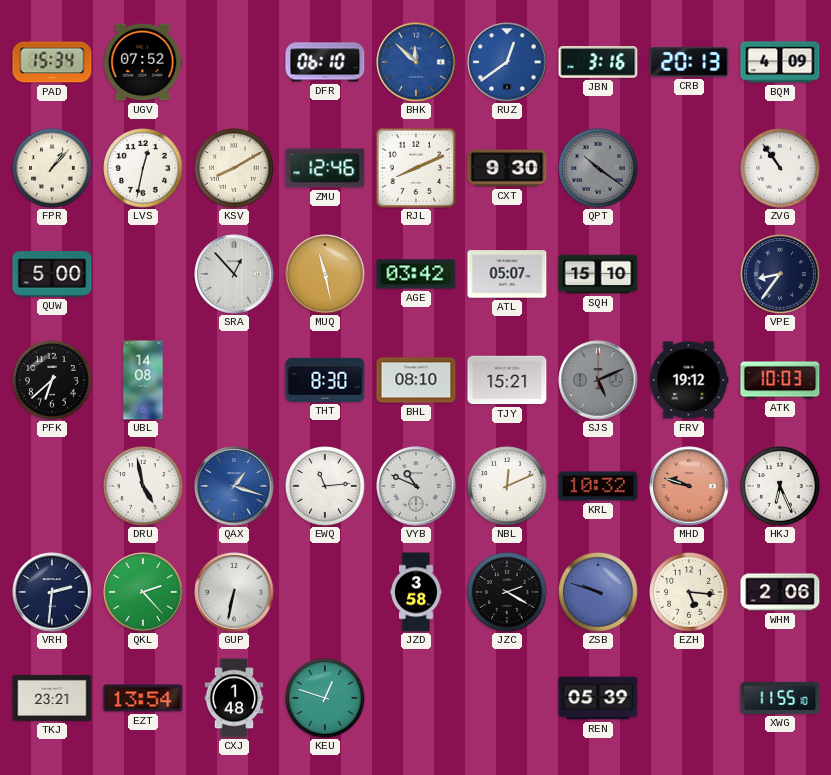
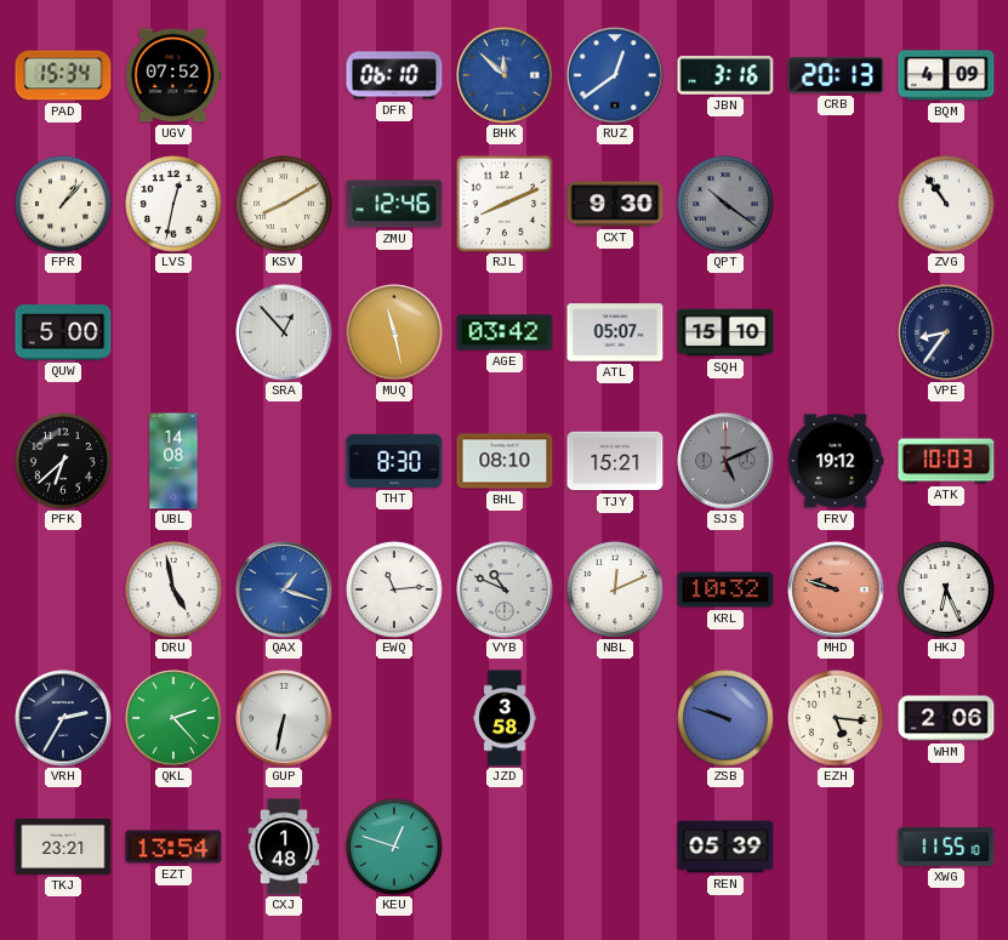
VRH: 2:31 -> 2:35 (63, 718)
JZC: 2:20 -> none (507, 592)
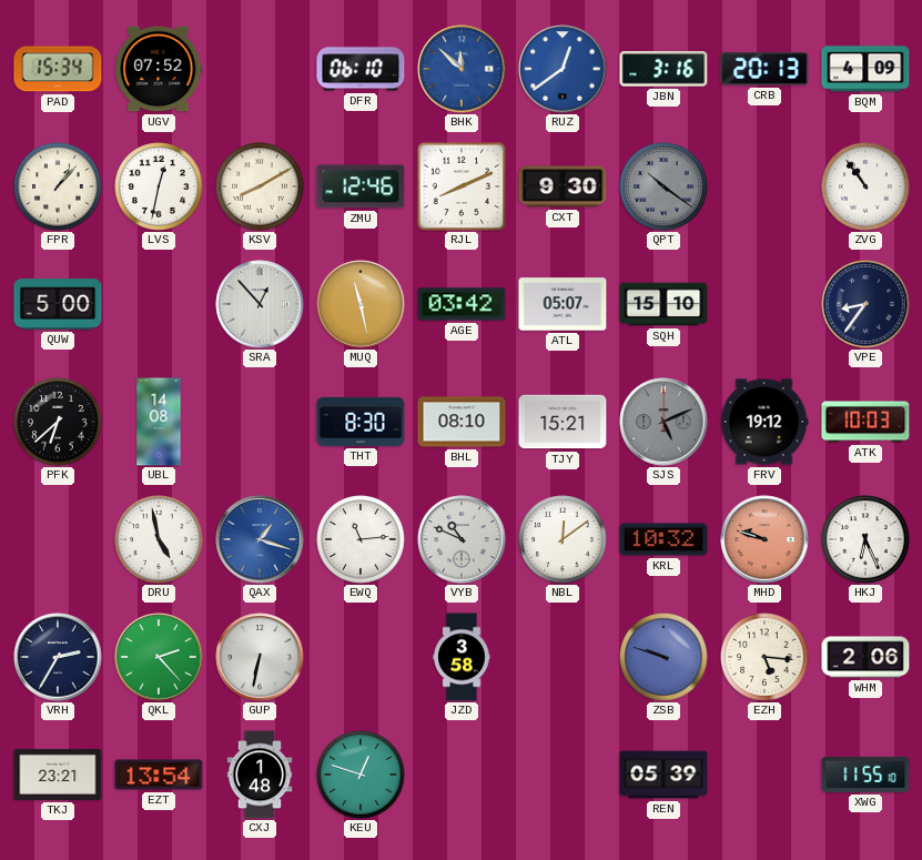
NBL: 12:11 -> 12:09 (563, 539)
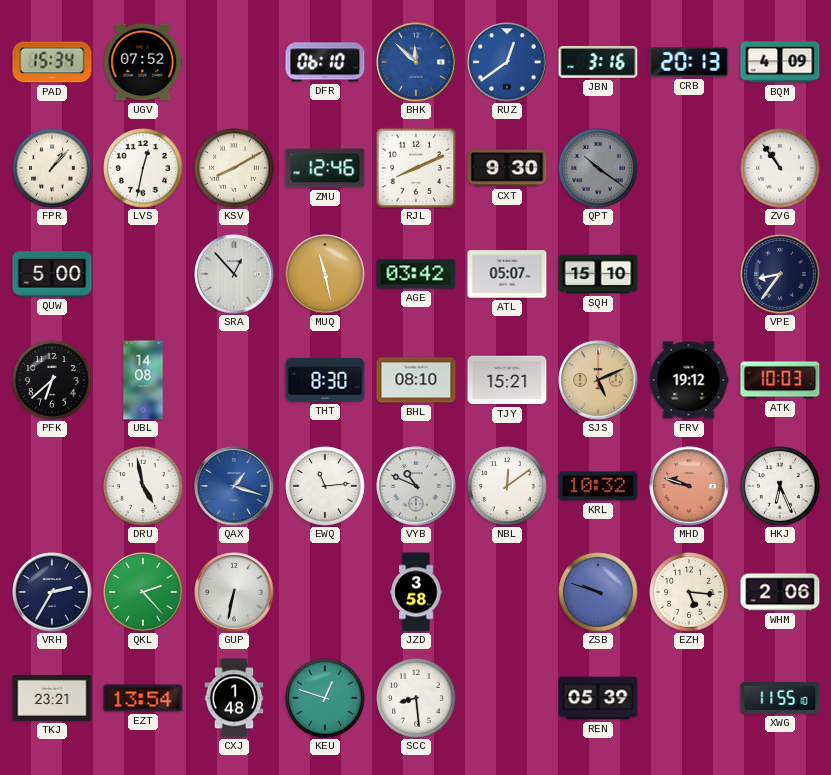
SJS dial: grey -> champagne (598, 380)
SCC: none -> 8:29 (416, 698)
